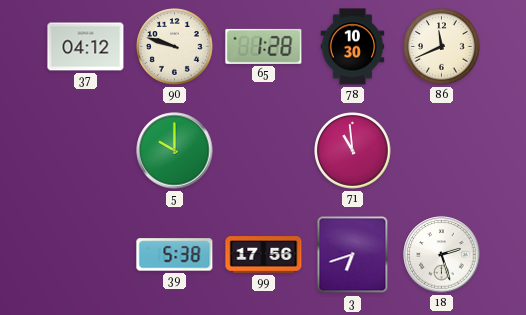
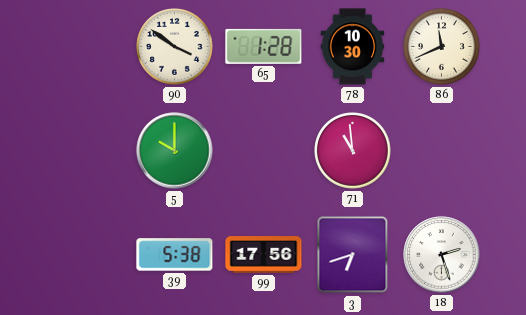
37: 04:12 -> none (86, 47)
90: 9:48 -> 3:51 (175, 47)
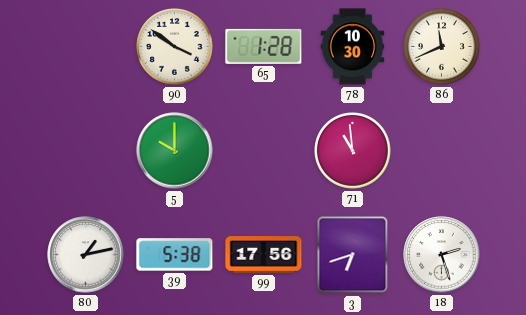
80: none -> 1:13 (86, 255)
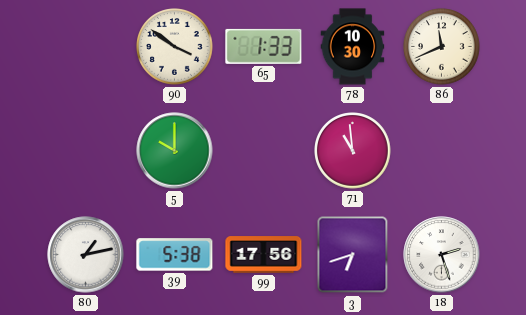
65: 1:28 -> 1:33 (264, 46)
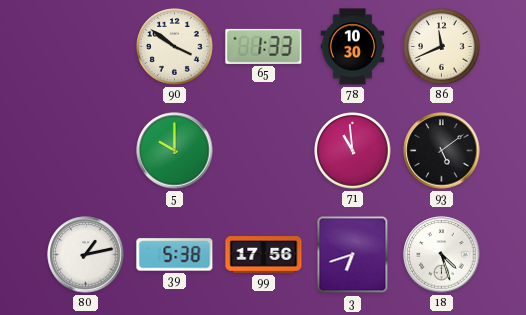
93: none -> 5:09 (442, 151)
18: 2:27 -> 4:27 (442, 255)
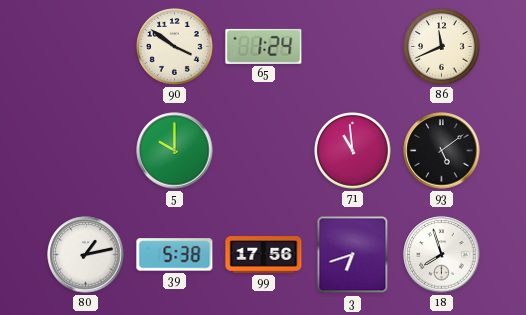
65: 1:33 -> 1:24 (264, 46)
78: 10:30 -> none (353, 47)
18: 4:27 -> 7:57 (442, 255)
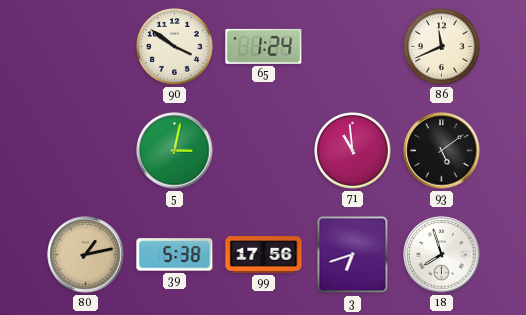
5: 10:00 -> 3:02 (175, 151)
80 dial: white -> champagne (86, 255)
